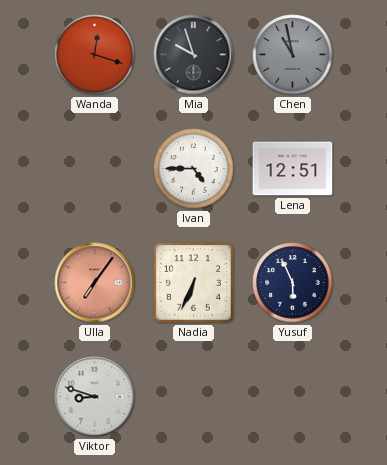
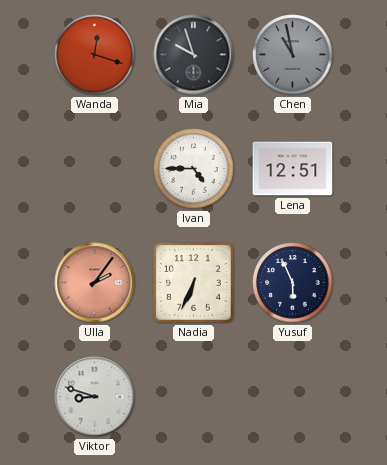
Ulla: 7:06 -> 2:06 (95, 283)
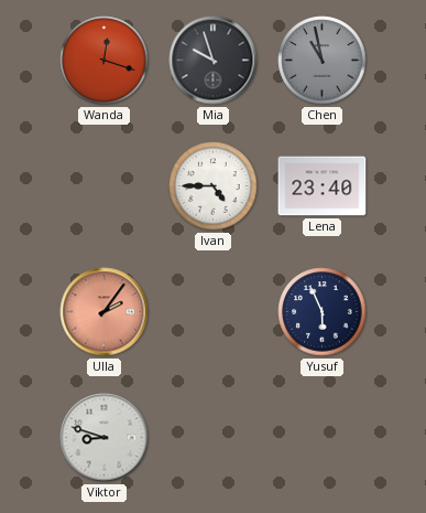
Lena: 12:51 -> 23:40 (323, 186)
Nadia: 6:34 -> none (194, 283)
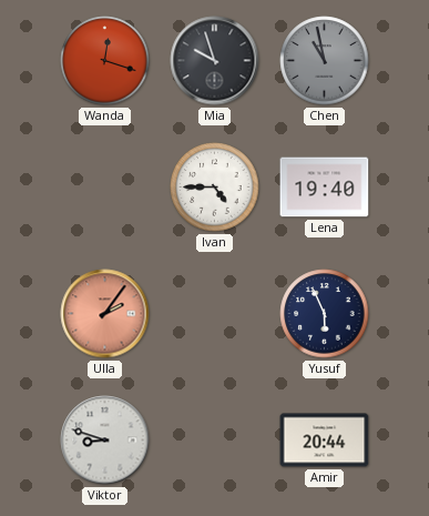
Lena: 23:40 -> 19:40 (325, 188)
Amir: none -> 20:44 (325, 441)
